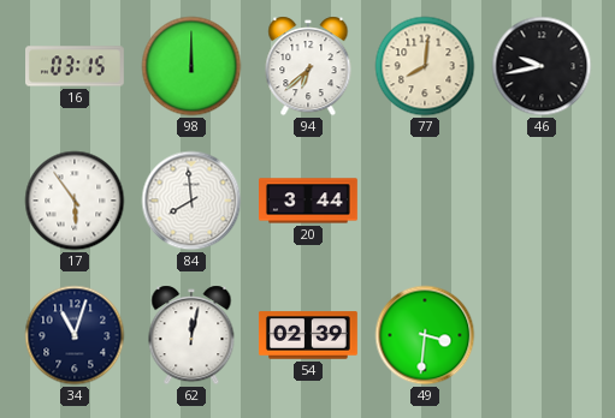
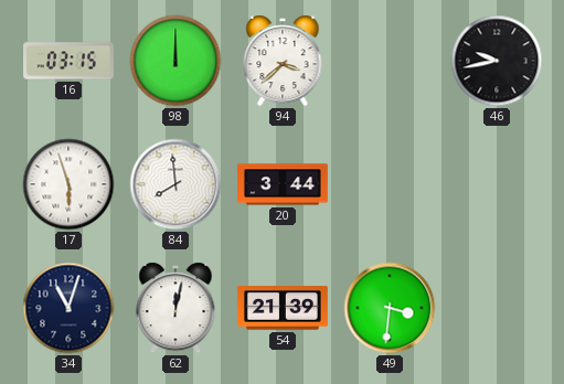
94: 6:38 -> 3:38 (283, 61)
77: 8:01 -> none (425, 66)
17: 5:54 -> 5:57 (68, 184)
54: 02:39 -> 21:39 (283, 308)
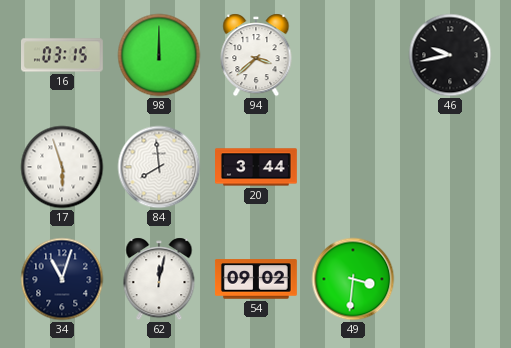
54: 21:39 -> 09:02 (256, 279)
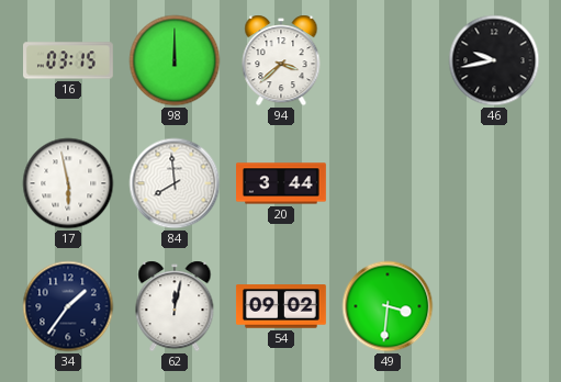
17: 5:57 -> 5:58 (68, 183)
34: 11:03 -> 1:36 (68, 306)
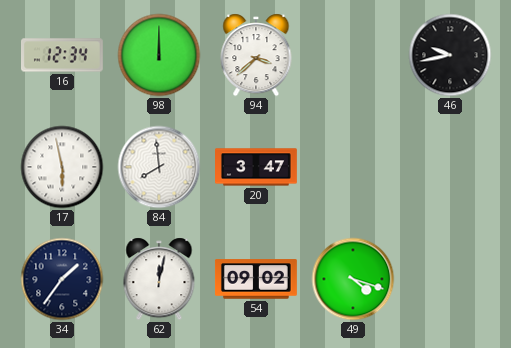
16: 03:15 -> 12:34 (63, 55)
20: 3:44 -> 3:47 (257, 167)
49: 3:31 -> 4:18 (353, 279)
